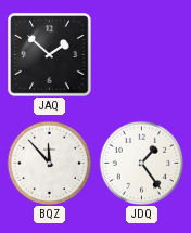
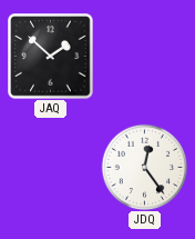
BQZ: 11:53 -> none (49, 163)
JDQ: 1:24 -> 12:24 (144, 167)
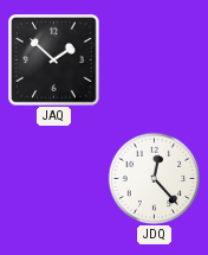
JDQ: 12:24 -> 12:23 (154, 178)
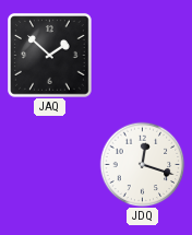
JDQ: 12:23 -> 12:18 (142, 164)
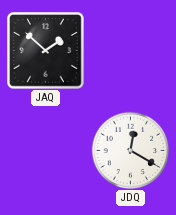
JDQ: 12:18 -> 12:20 (130, 150)
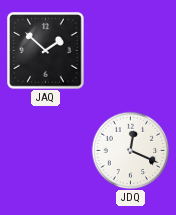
JDQ: 12:20 -> 12:19 (130, 150)
